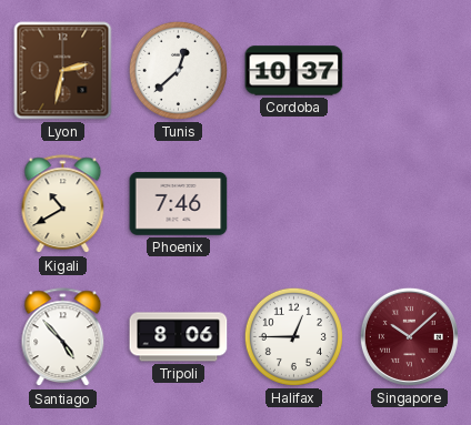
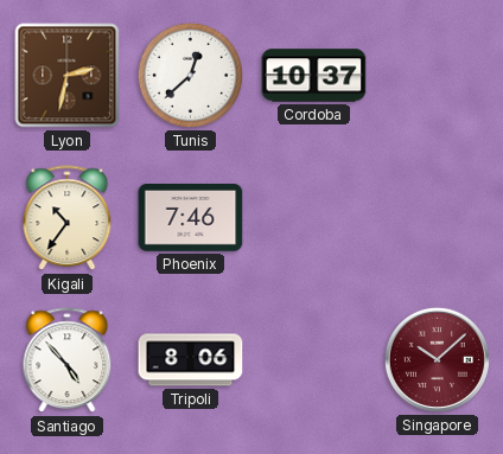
Kigali: 10:40 -> 10:36 (68, 218)
Halifax: 12:45 -> none (293, 336)
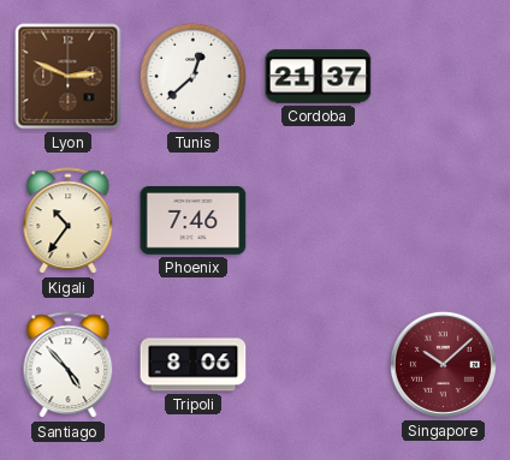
Lyon: 2:32 -> 2:49 (69, 77)
Cordoba: 10:37 -> 21:37 (319, 77)
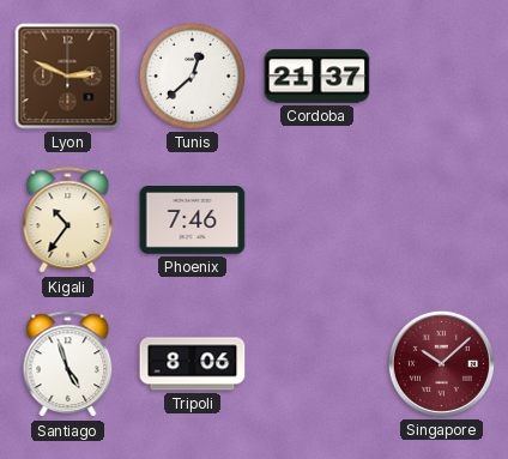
Santiago: 4:53 -> 4:57 (68, 364)
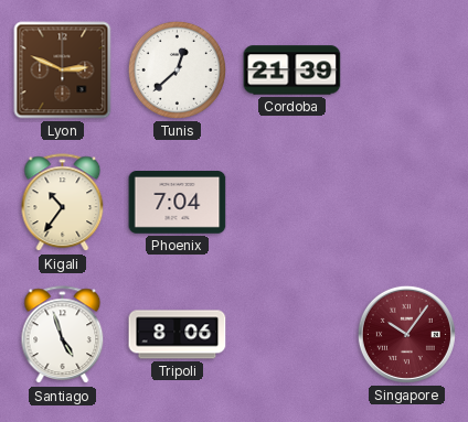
Cordoba: 21:37 -> 21:39 (292, 71)
Phoenix: 7:46 -> 7:04 (178, 203)
Singapore: 10:08 -> 10:06 (406, 334)
